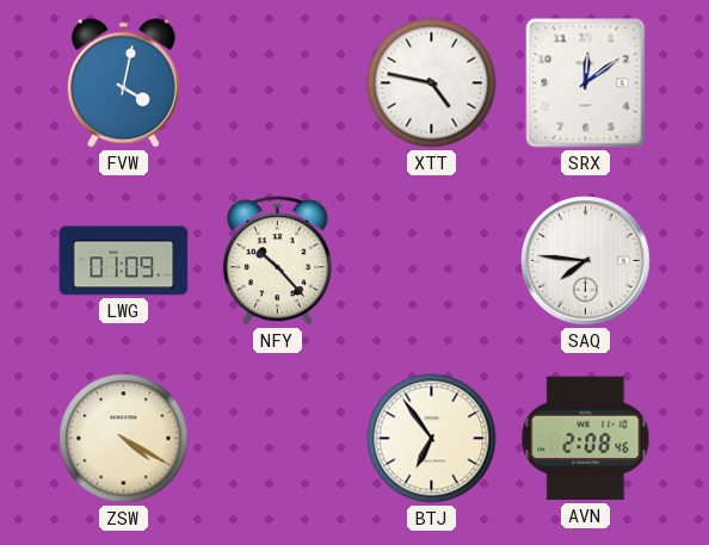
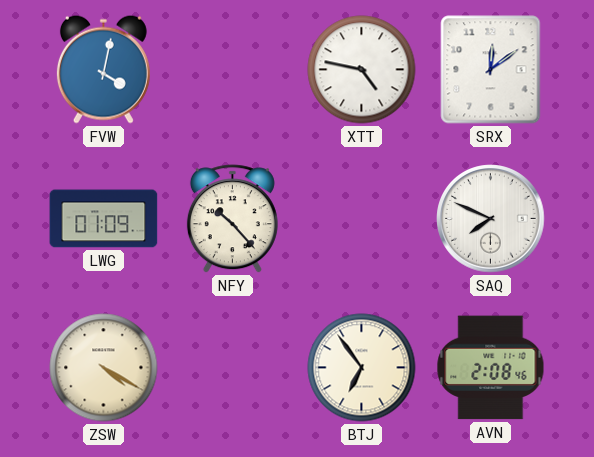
SAQ: 7:46 -> 7:49 (491, 219)
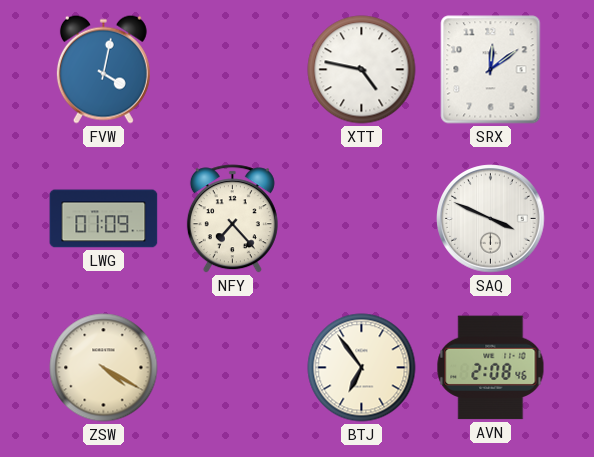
NFY: 10:23 -> 7:23 (232, 219)
SAQ: 7:49 -> 3:49 (491, 219)
